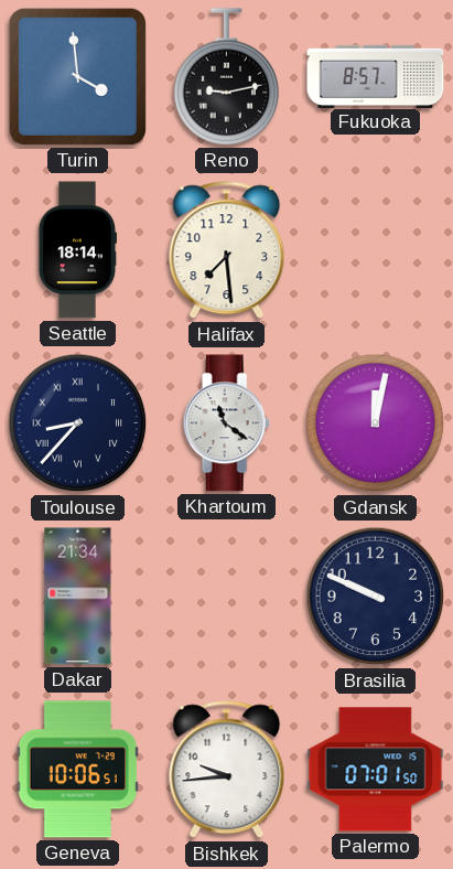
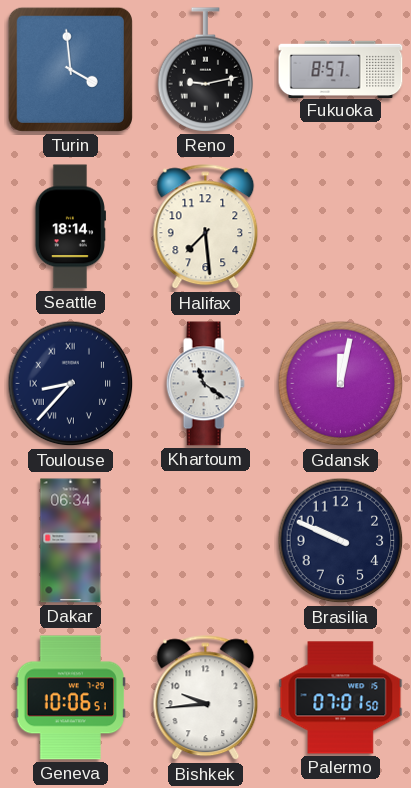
Dakar: 21:34 -> 06:34 (71, 541)
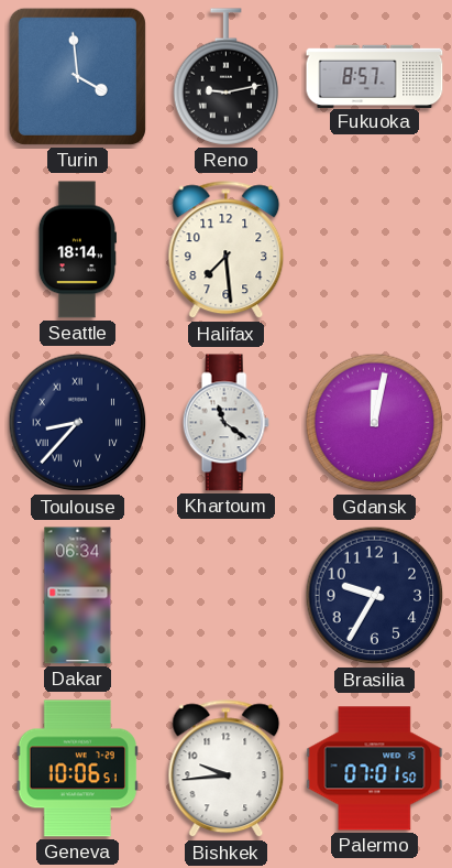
Brasilia: 9:49 -> 9:35 (375, 596)
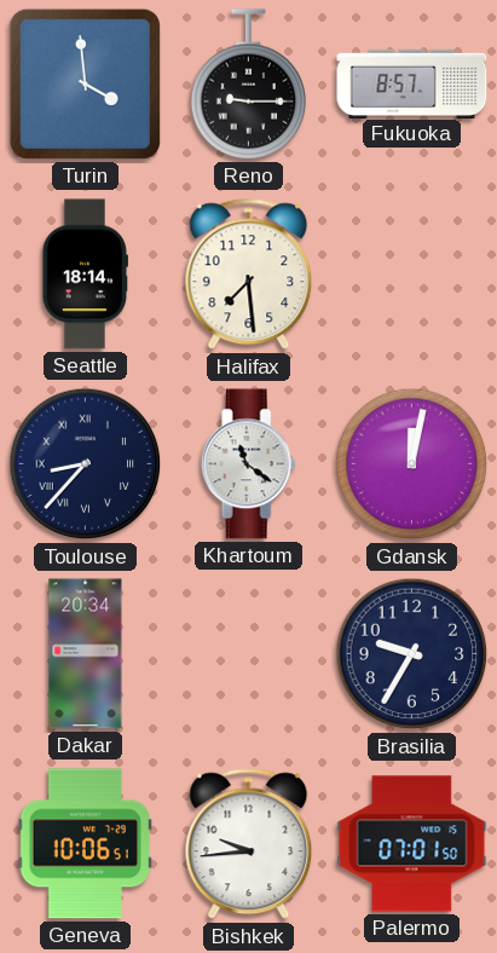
Reno: 9:13 -> 9:15 (249, 85)
Dakar: 06:34 -> 20:34 (86, 654)
